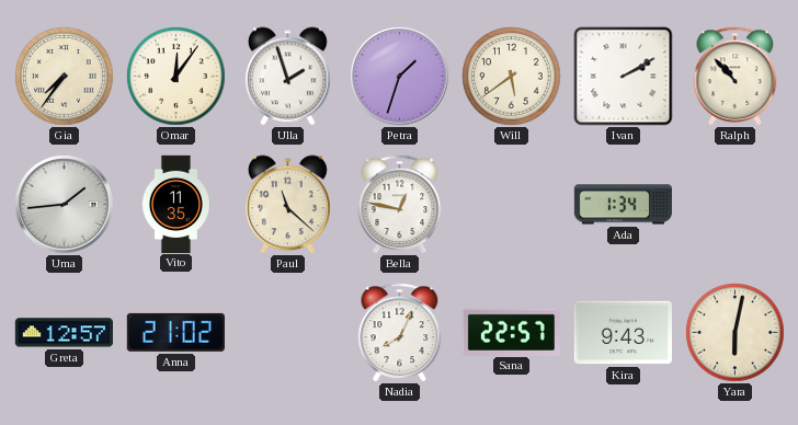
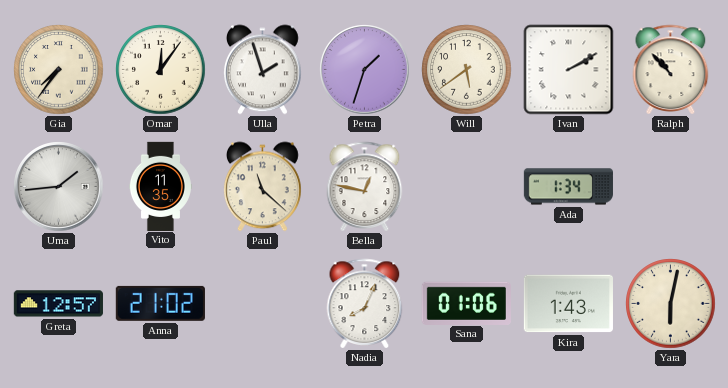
Sana: 22:57 -> 01:06 (466, 303)
Kira: 9:43 -> 1:43 (568, 304)
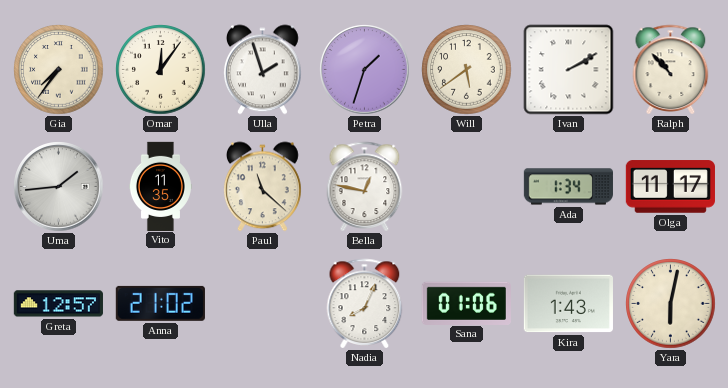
Olga: none -> 11:17 (670, 187)
